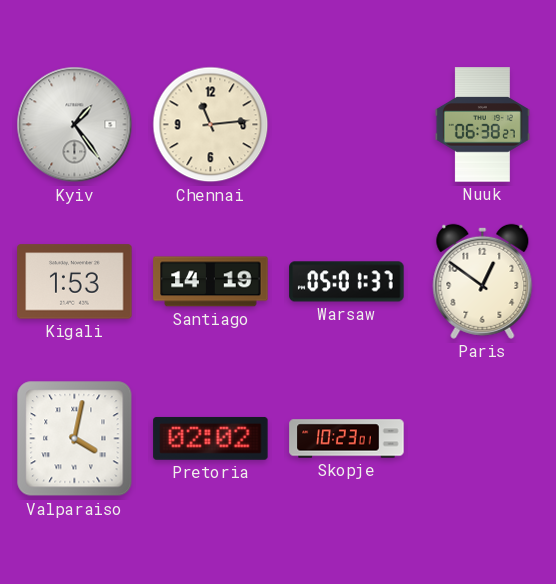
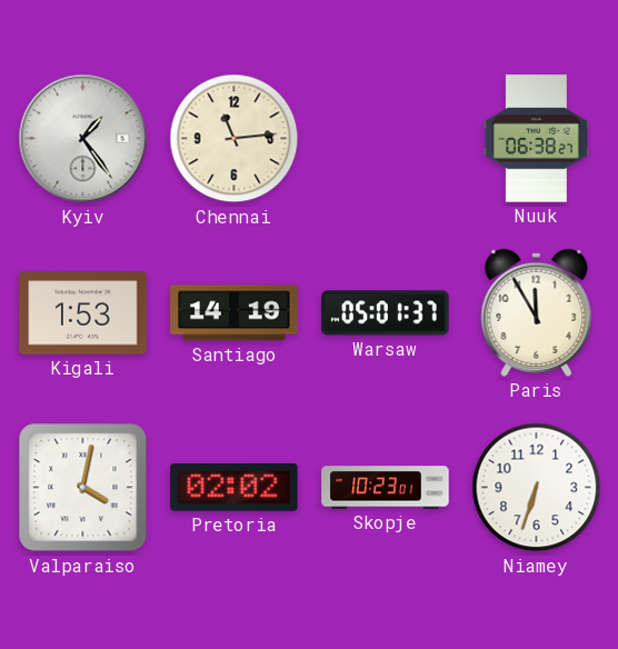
Paris: 12:51 -> 11:55 (537, 312)
Niamey: none -> 6:33 (537, 488)
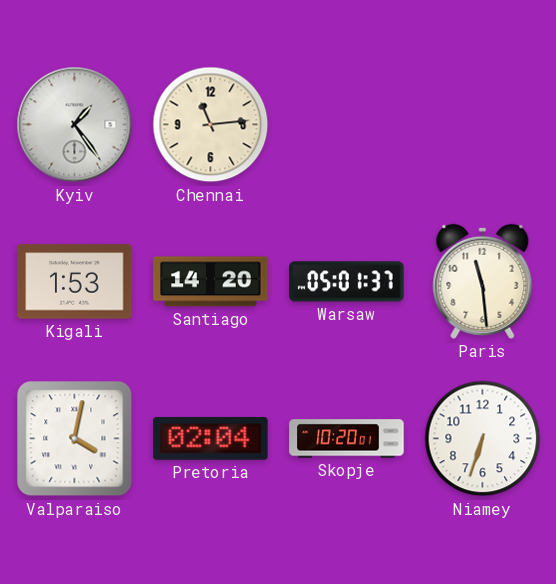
Nuuk: 06:38 -> none (536, 139)
Santiago: 14:19 -> 14:20 (211, 282)
Paris: 11:55 -> 11:29 (483, 281)
Pretoria: 02:02 -> 02:04 (211, 438)
Skopje: 10:23 -> 10:20 (347, 439)
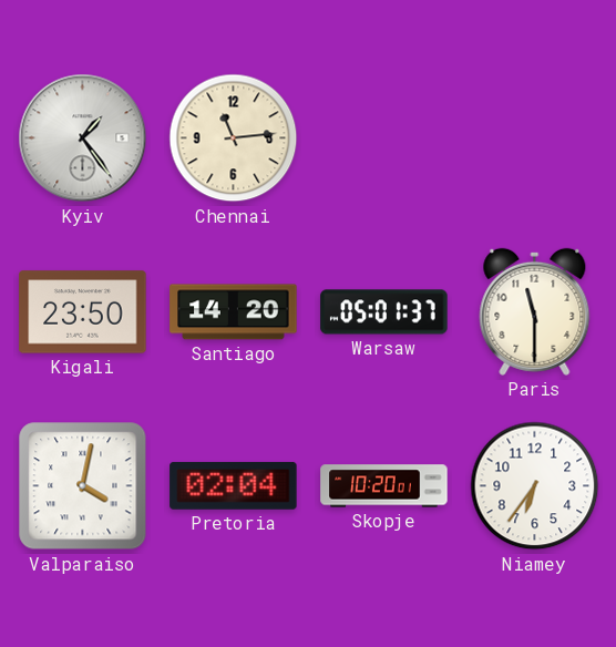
Kigali: 1:53 -> 23:50 (83, 312)
Paris: 11:29 -> 11:30 (535, 311)
Niamey: 6:33 -> 6:36 (535, 486)
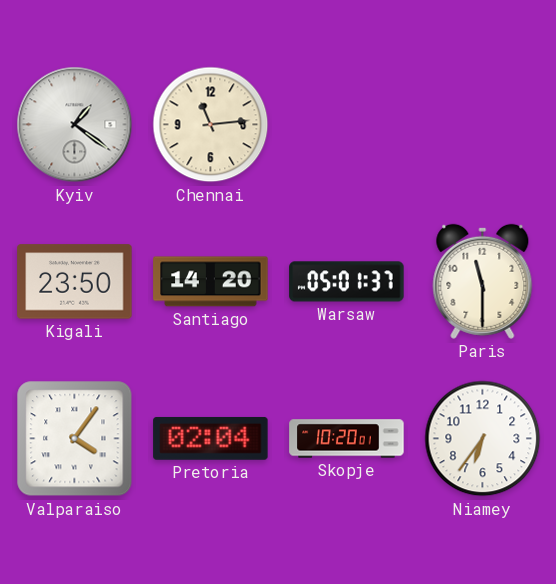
Kyiv: 1:24 -> 1:21 (75, 125)
Valparaiso: 4:02 -> 4:06 (75, 439)
